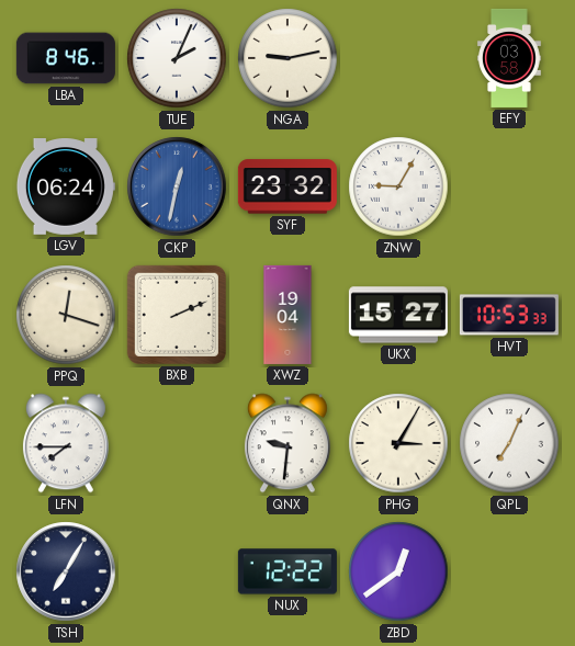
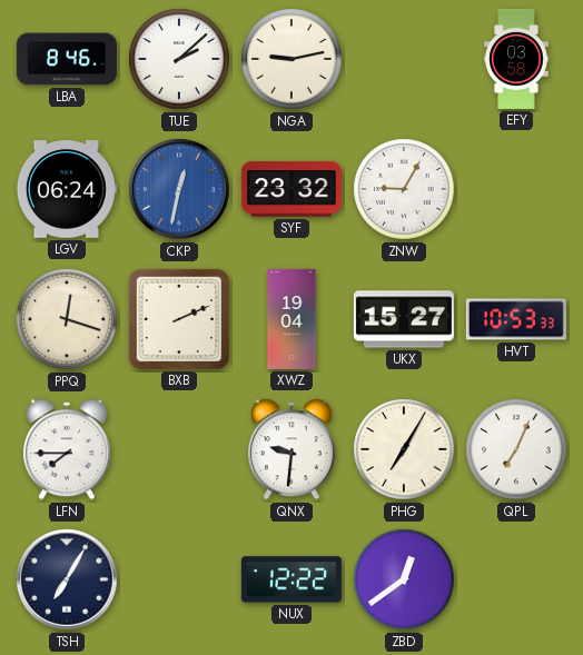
TUE: 2:04 -> 2:08 (179, 59)
PHG: 3:05 -> 7:05 (404, 449)
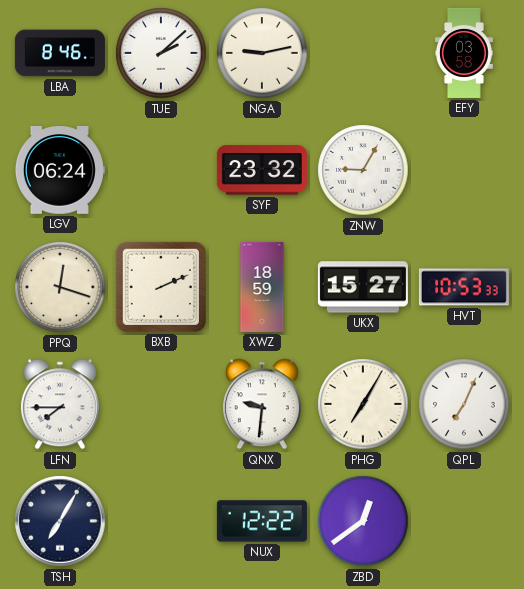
CKP: 12:32 -> none (179, 189)
XWZ: 19:04 -> 18:59 (262, 287)
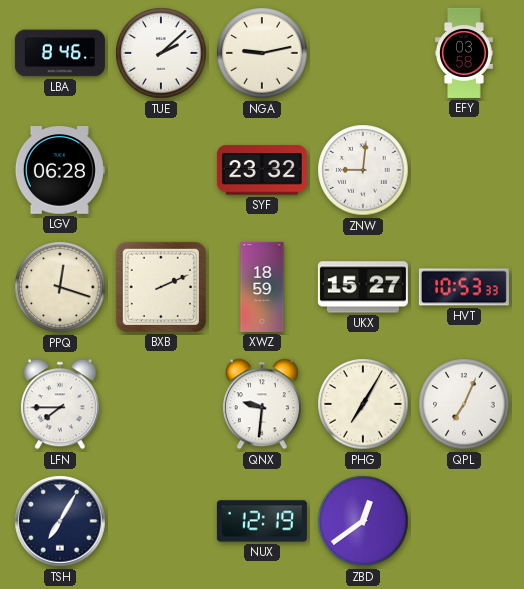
LGV: 06:24 -> 06:28 (60, 171)
ZNW: 9:05 -> 9:01 (363, 170)
NUX: 12:22 -> 12:19 (262, 521)
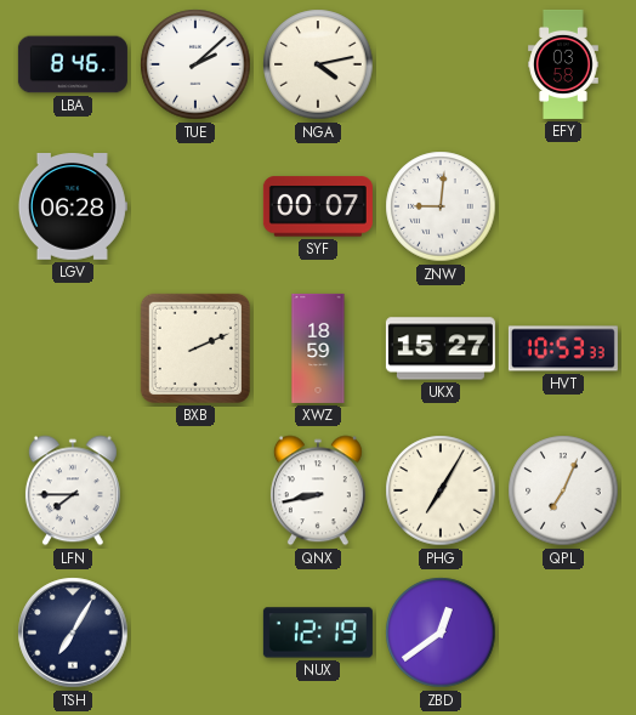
NGA: 9:13 -> 4:13 (318, 64)
SYF: 23:32 -> 00:07 (318, 206)
PPQ: 12:18 -> none (60, 287)
QNX: 9:31 -> 8:43 (318, 490)
